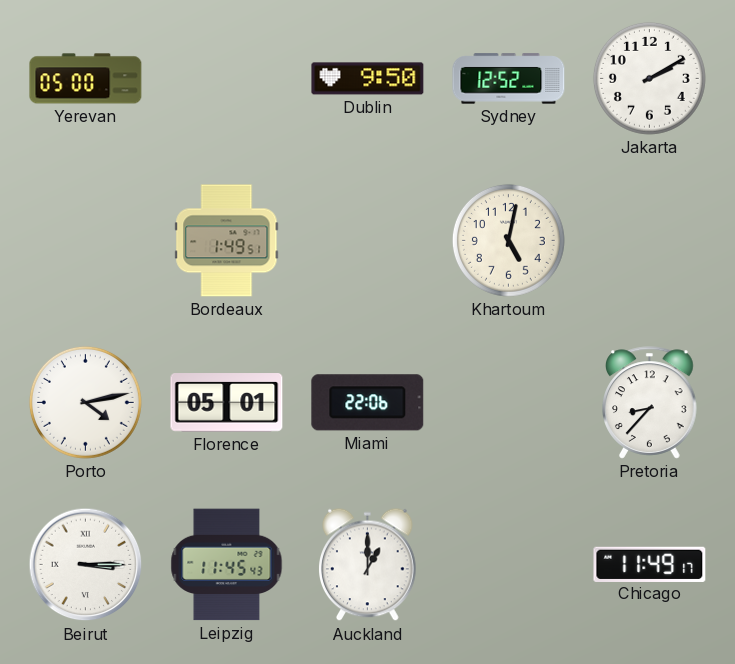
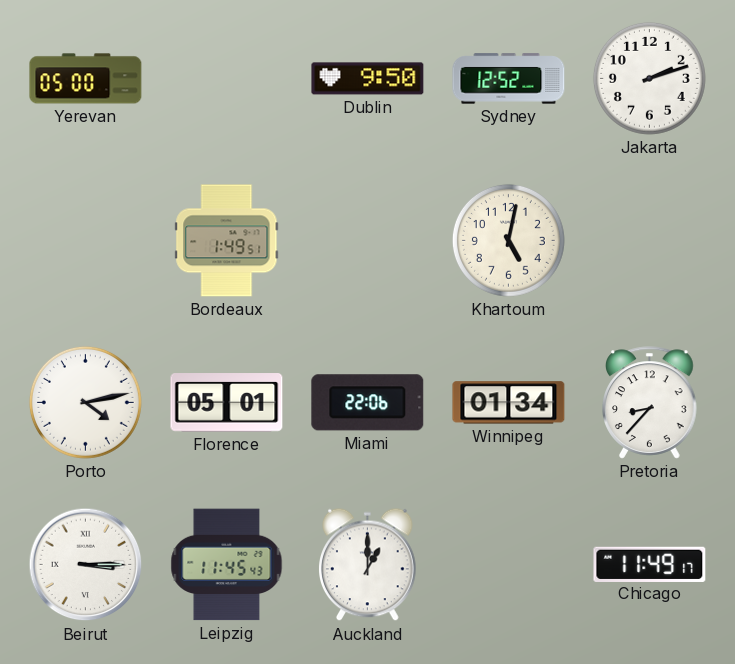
Jakarta: 2:10 -> 2:12 (649, 78)
Winnipeg: none -> 01:34 (509, 403)
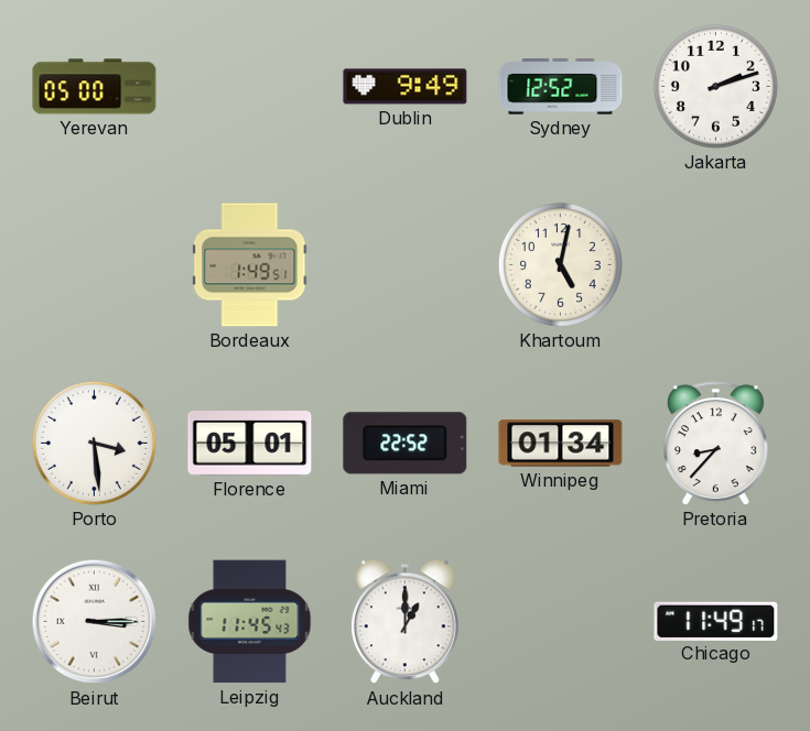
Dublin: 9:50 -> 9:49 (406, 87)
Porto: 4:13 -> 3:29 (94, 443)
Miami: 22:06 -> 22:52 (406, 444)
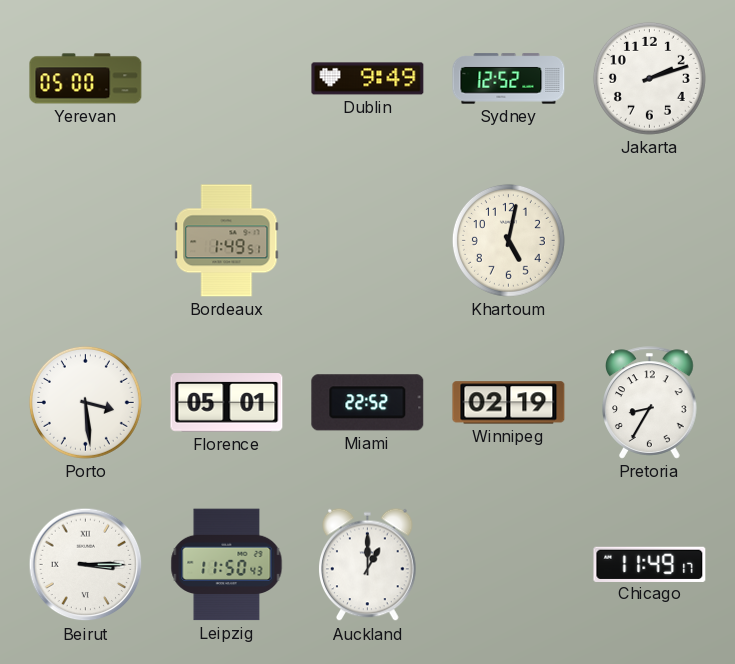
Winnipeg: 01:34 -> 02:19 (509, 403)
Pretoria: 8:37 -> 8:35 (650, 403)
Leipzig: 11:45 -> 11:50 (227, 565)
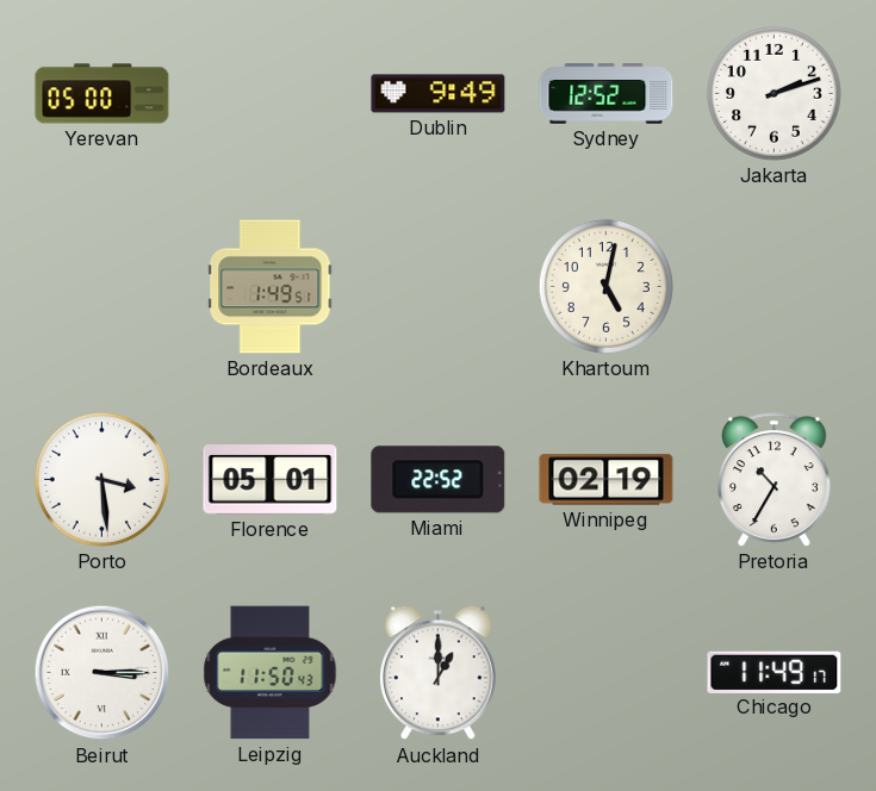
Pretoria: 8:35 -> 10:35 (775, 480)
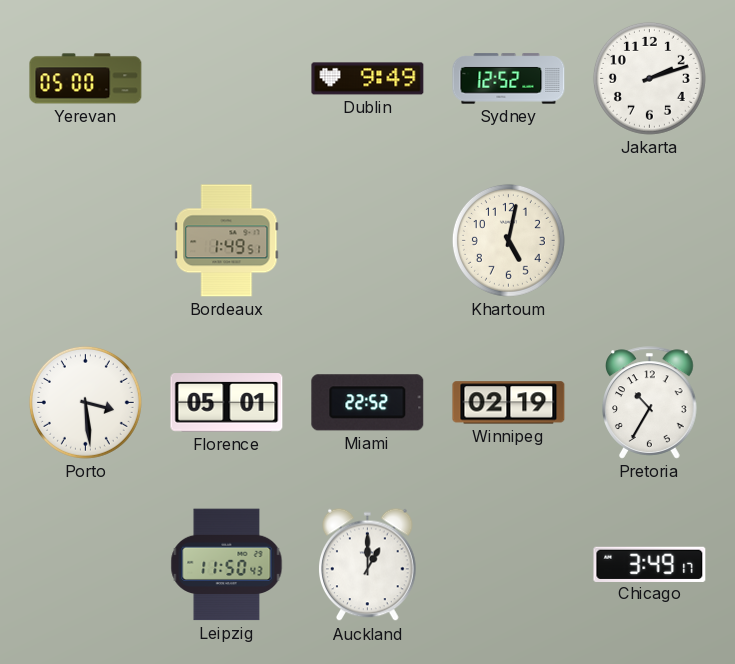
Beirut: 3:15 -> none (102, 673)
Chicago: 11:49 -> 3:49 (650, 564)
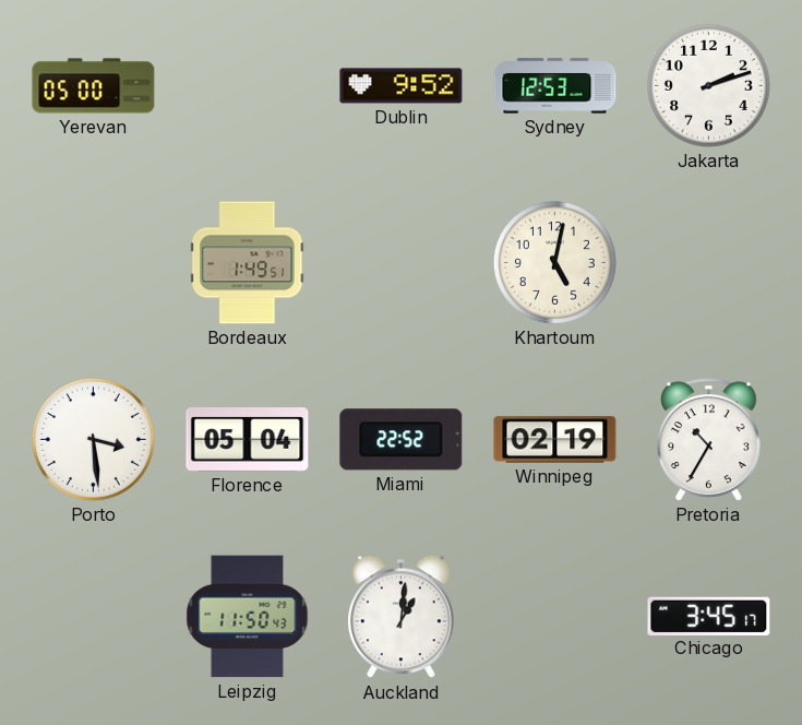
Dublin: 9:49 -> 9:52 (402, 86)
Sydney: 12:52 -> 12:53 (555, 86)
Florence: 05:01 -> 05:04 (248, 440)
Auckland: 1:00 -> 1:01 (402, 617)
Chicago: 3:49 -> 3:45 (709, 616)
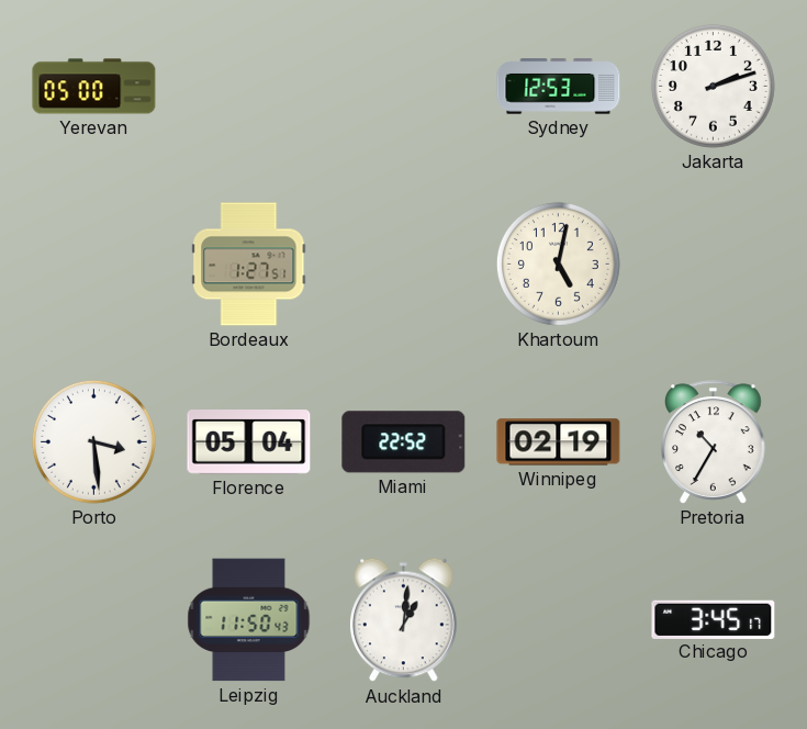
Dublin: 9:52 -> none (402, 86)
Bordeaux: 1:49 -> 1:27 (249, 265)
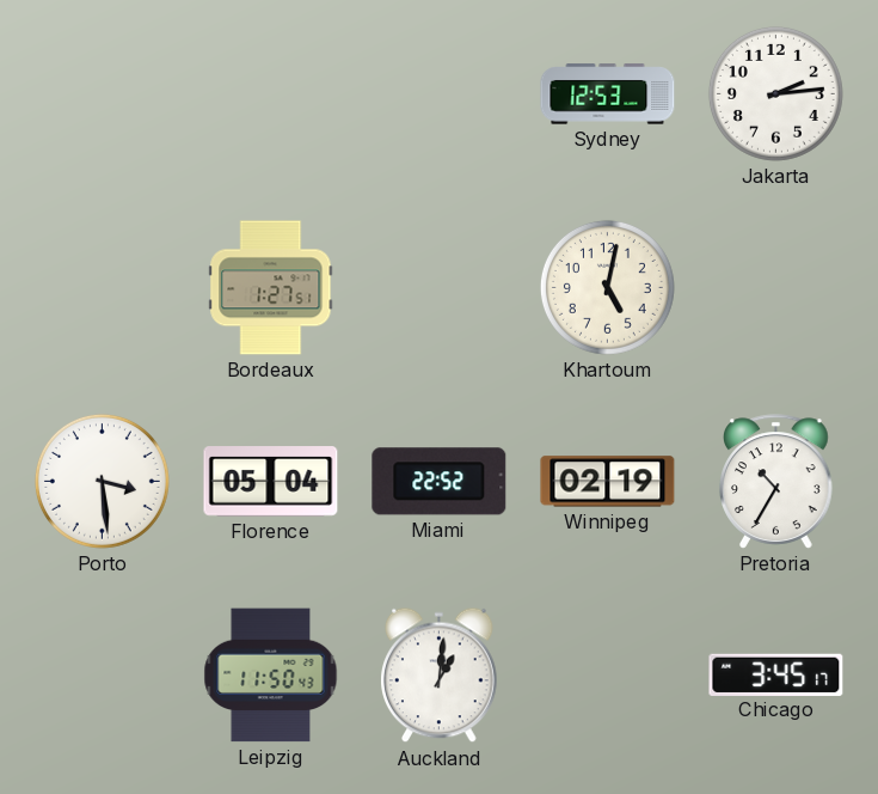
Yerevan: 05:00 -> none (94, 87)
Jakarta: 2:12 -> 2:14 (775, 93)
